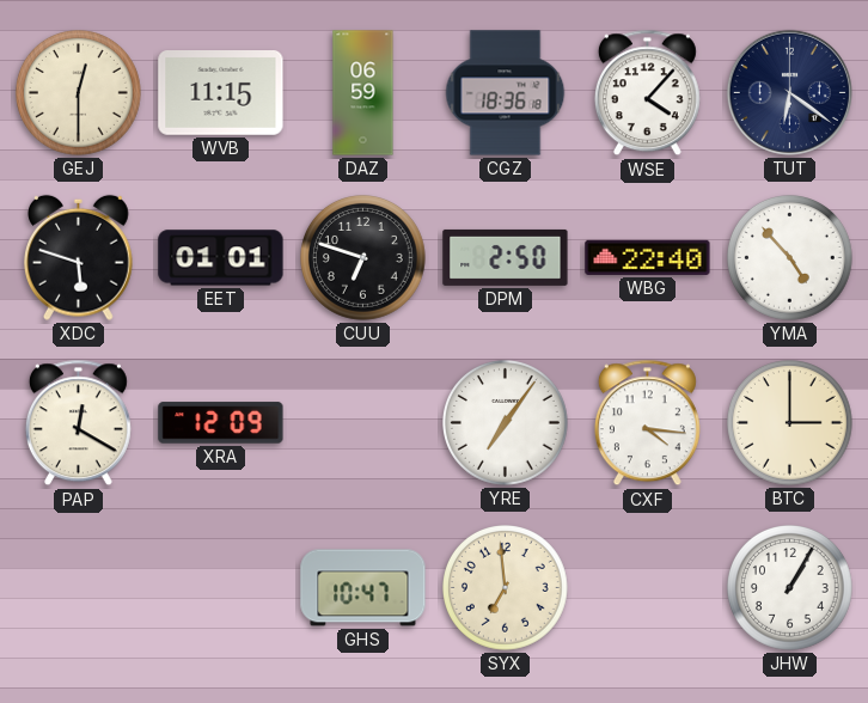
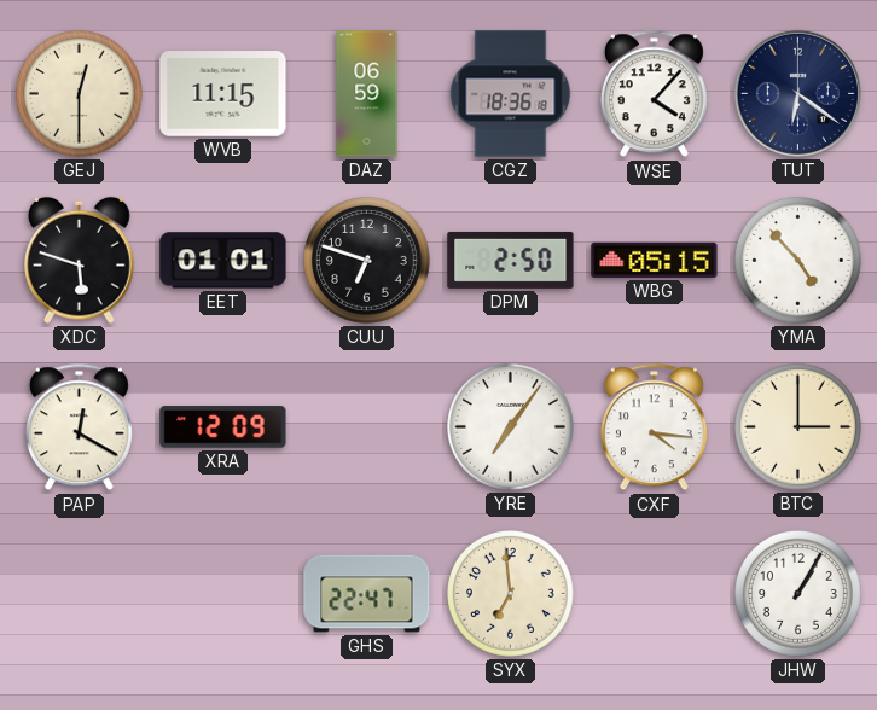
WBG: 22:40 -> 05:15 (655, 260)
GHS: 10:47 -> 22:47 (367, 594)
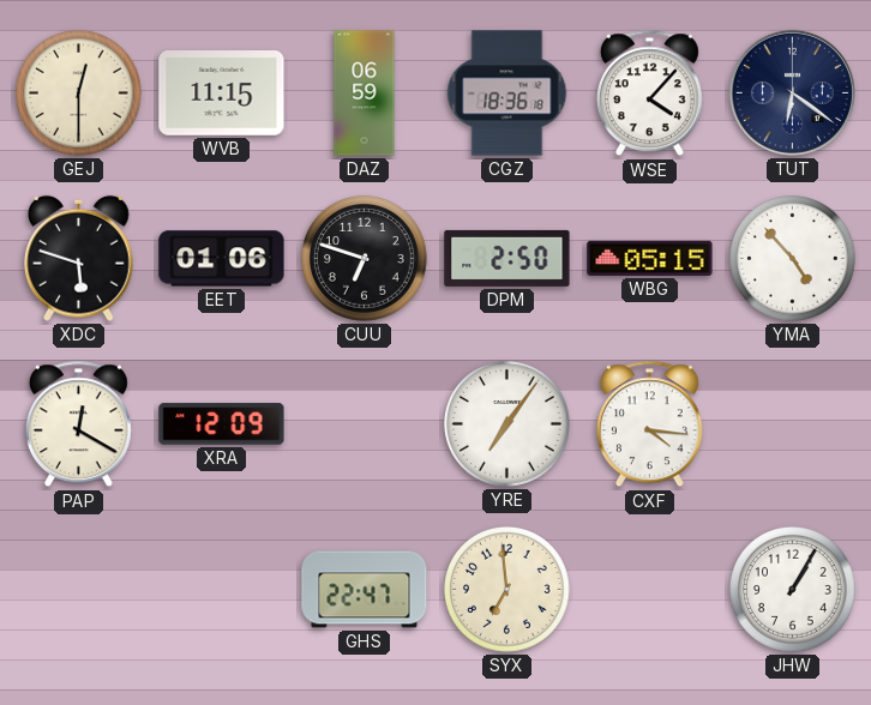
EET: 01:01 -> 01:06 (222, 259)
BTC: 3:00 -> none (798, 427)
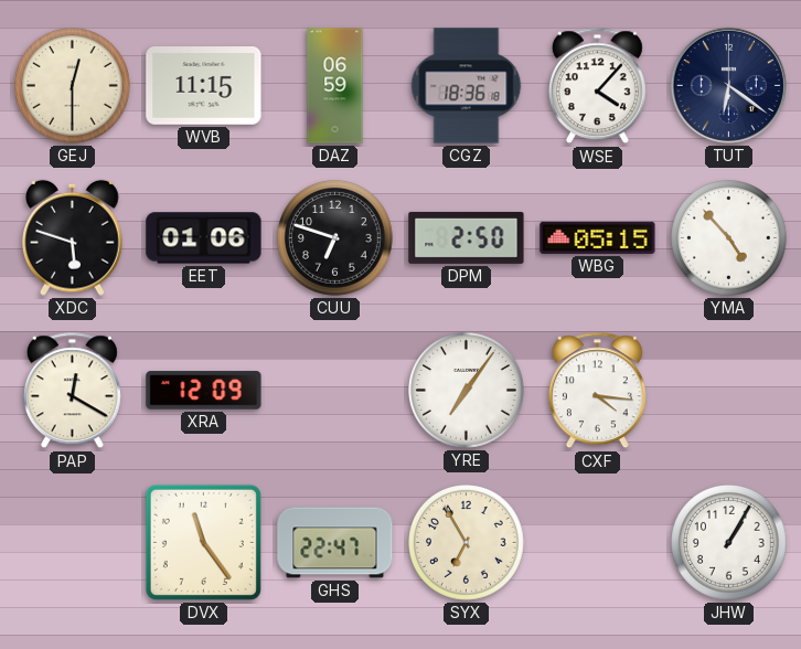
DVX: none -> 11:24 (203, 542)
SYX: 6:59 -> 6:55 (467, 543)
